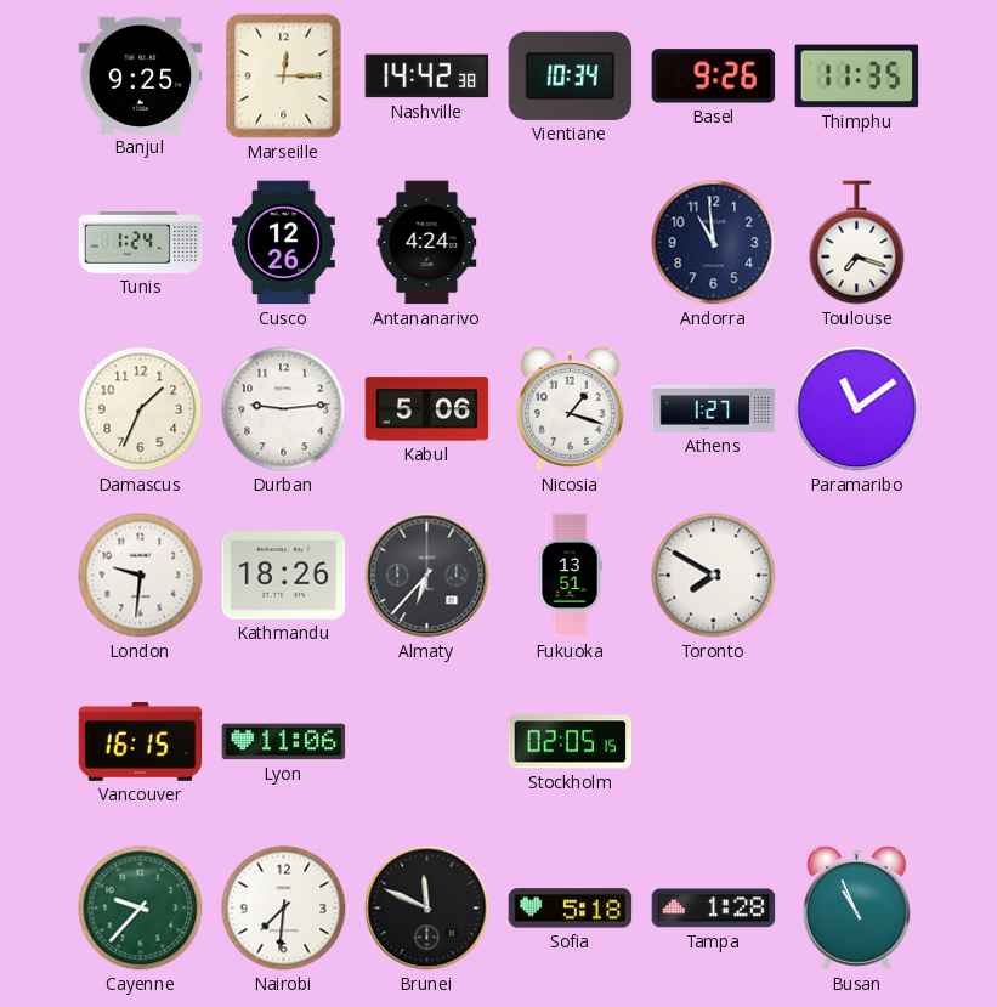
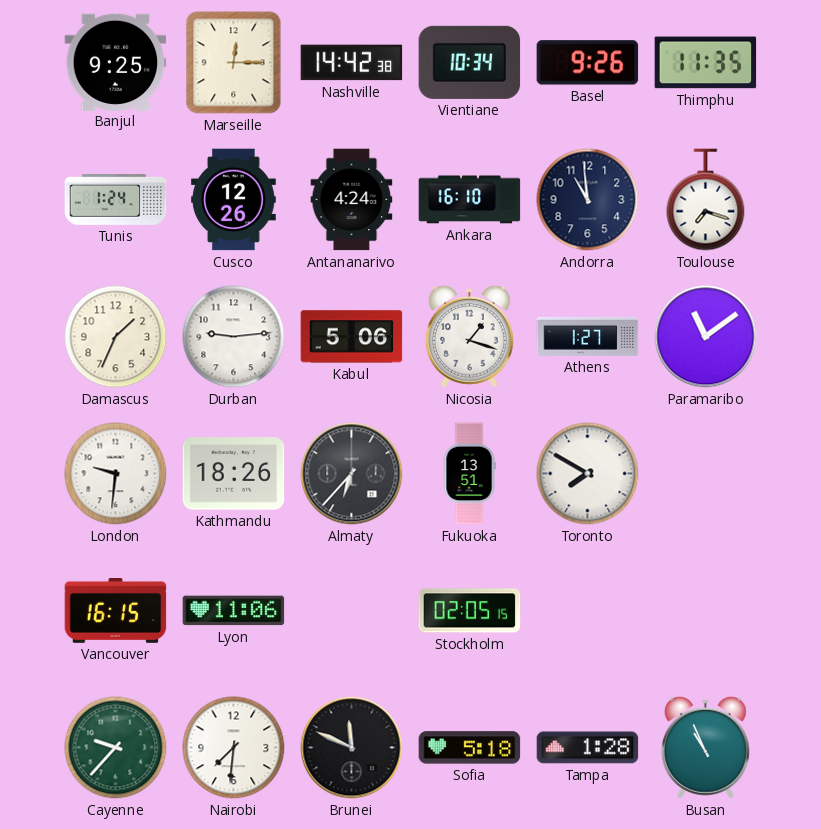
Ankara: none -> 16:10 (470, 200)
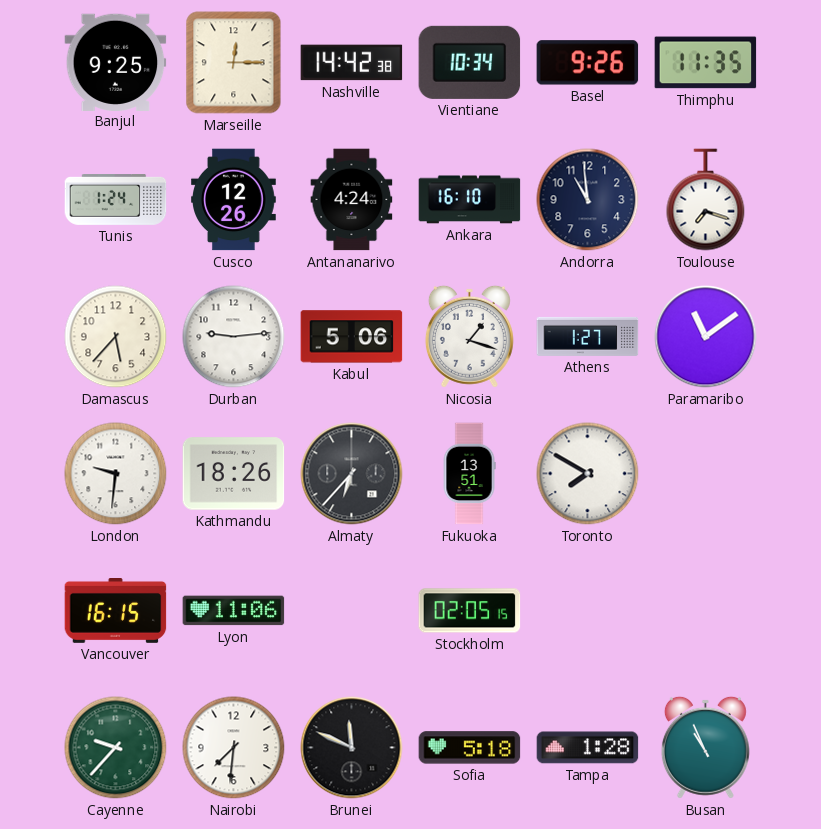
Damascus: 1:34 -> 5:37 (116, 337)
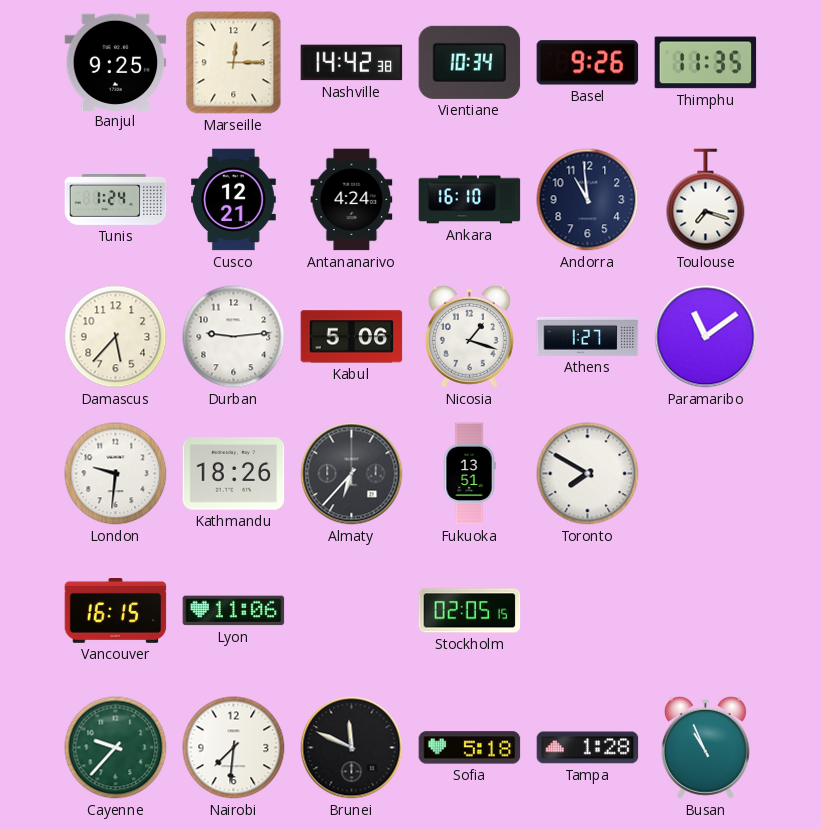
Cusco: 12:26 -> 12:21 (234, 200)
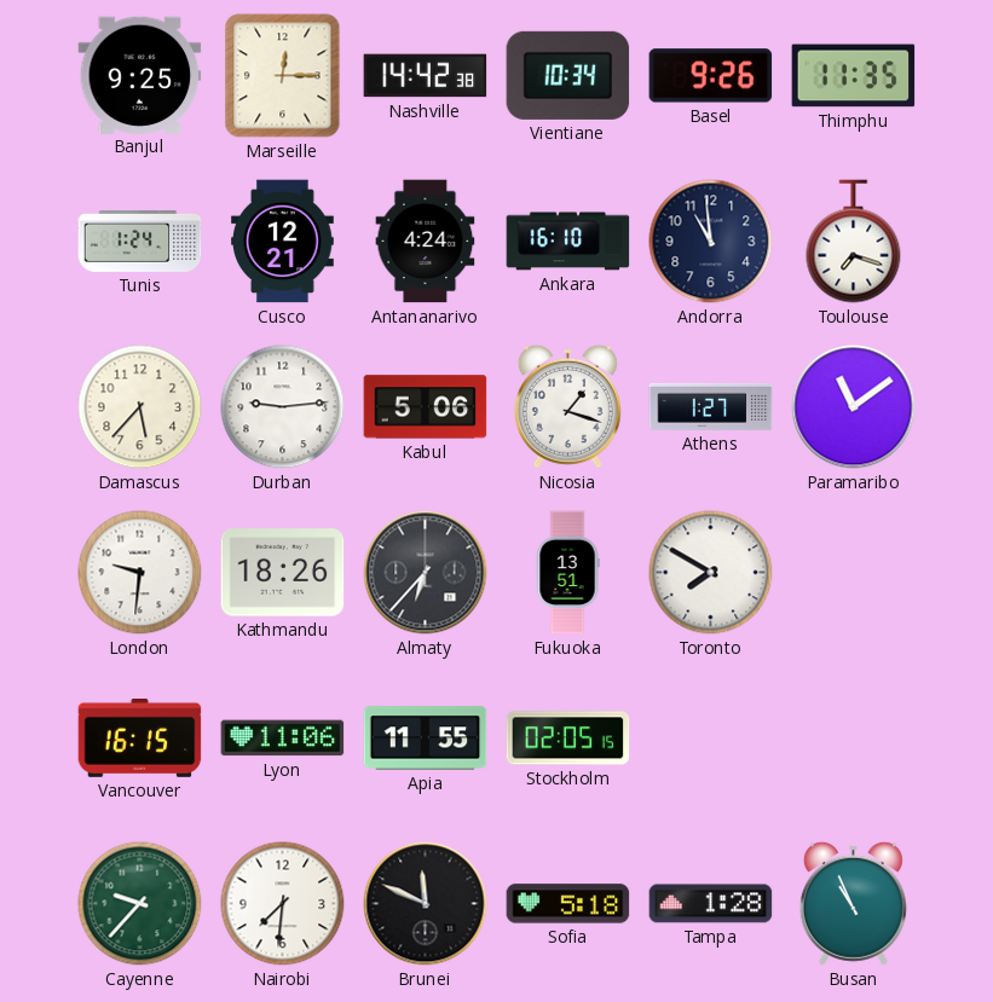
Apia: none -> 11:55 (426, 739)
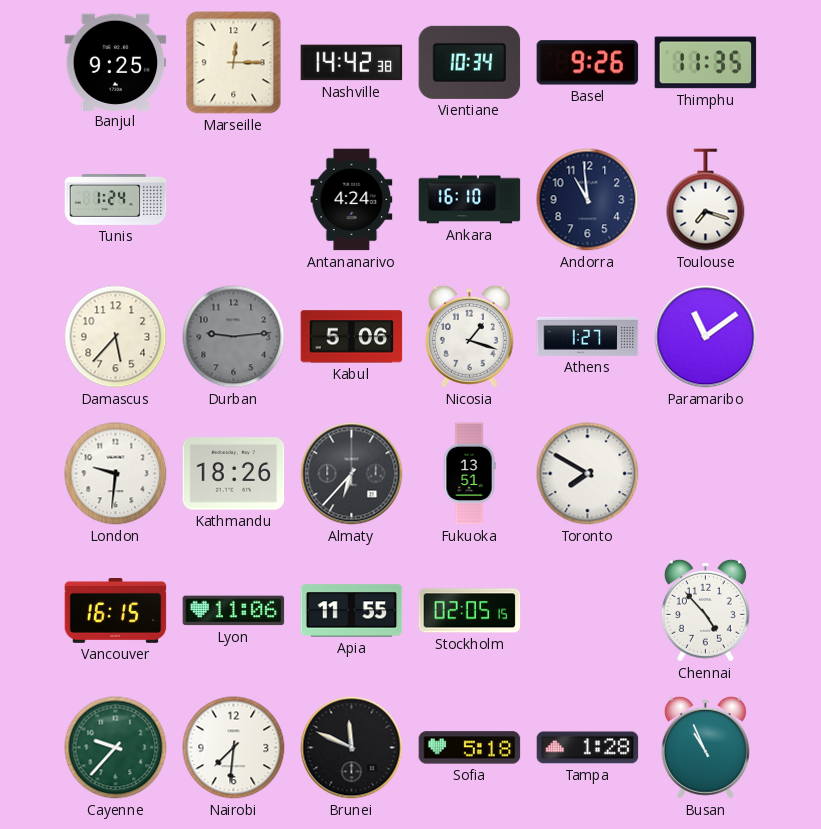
Cusco: 12:21 -> none (283, 242)
Durban dial: white -> grey (234, 337)
Chennai: none -> 4:53 (705, 610)
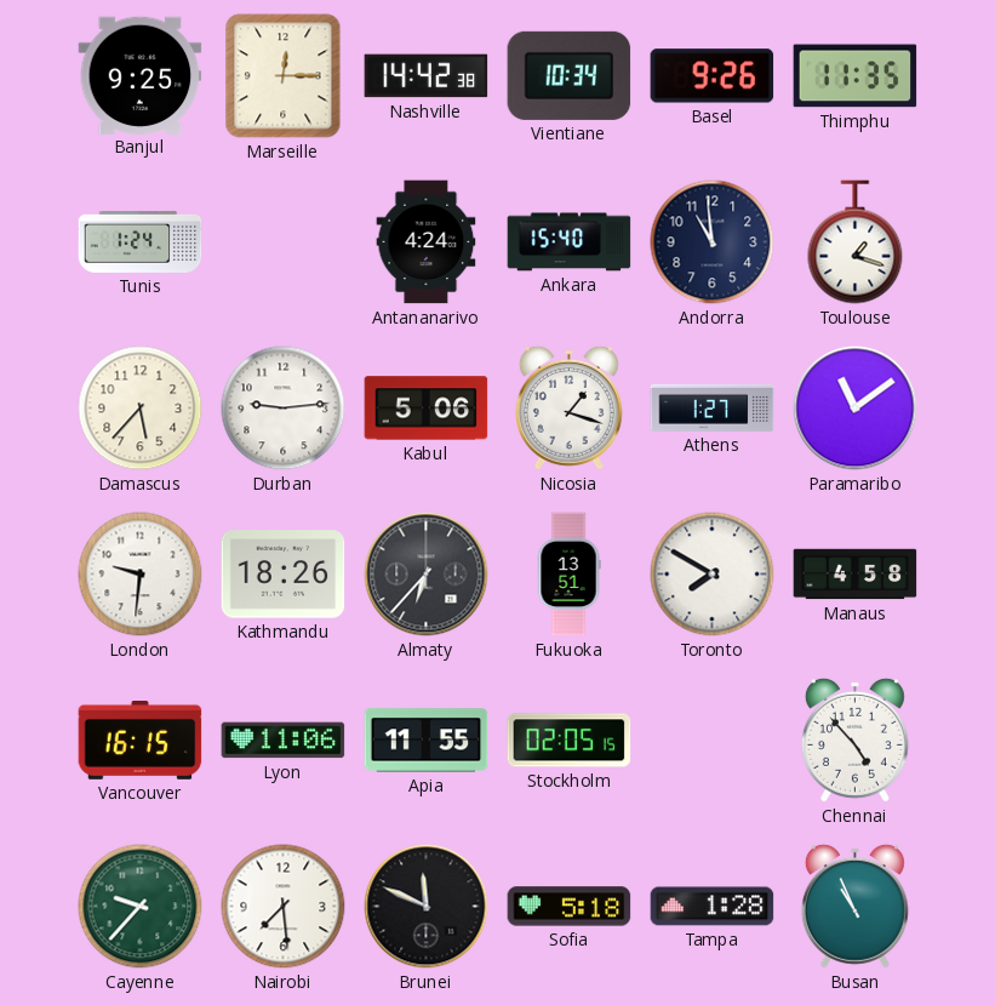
Ankara: 16:10 -> 15:40 (570, 242)
Toulouse: 7:18 -> 1:18 (856, 242)
Durban dial: grey -> white (284, 409)
Manaus: none -> 4:58 (856, 575)
Nairobi: 7:31 -> 7:29 (284, 907)
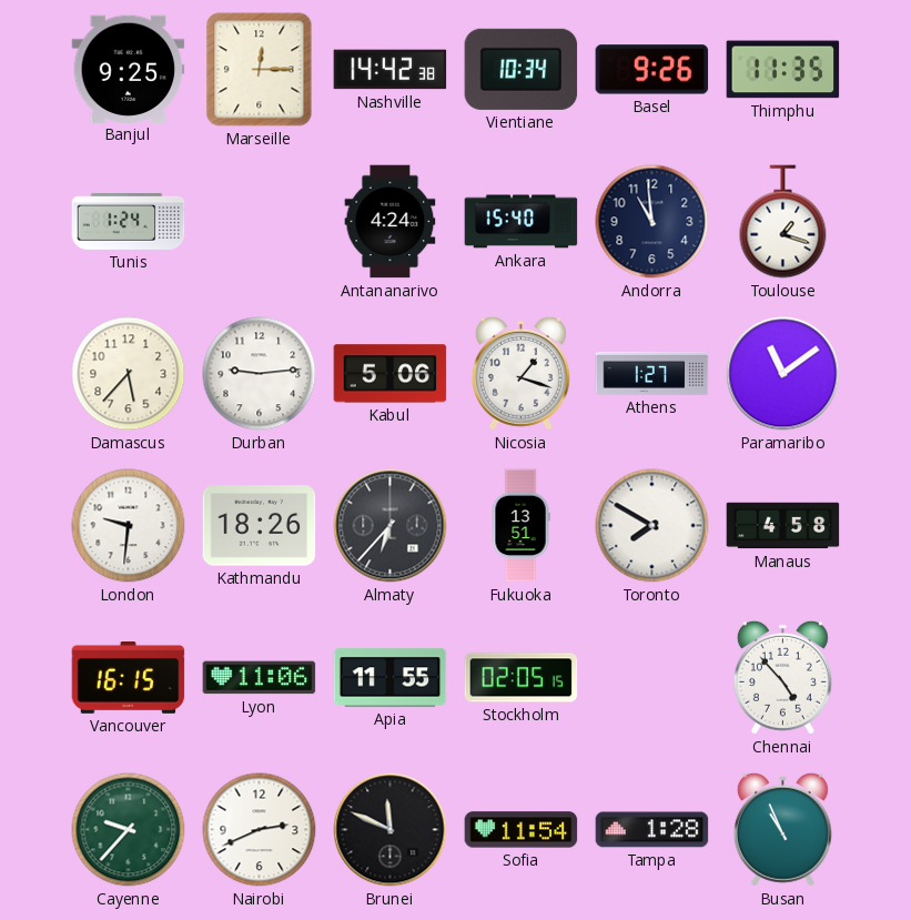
Nairobi: 7:29 -> 2:41 (260, 830)
Sofia: 5:18 -> 11:54 (522, 830)
